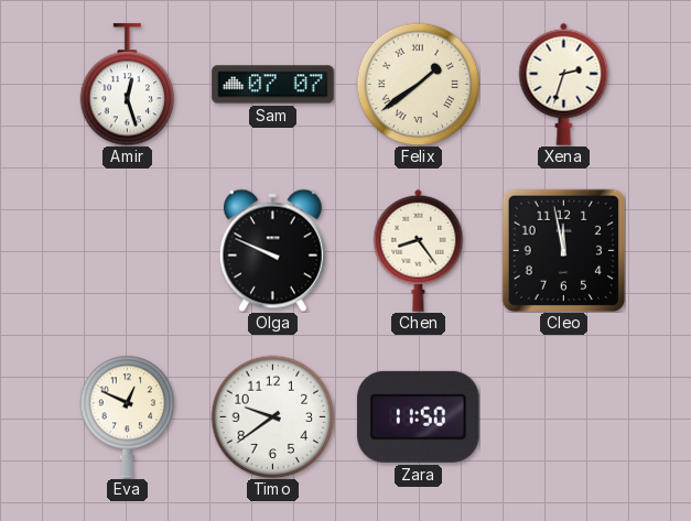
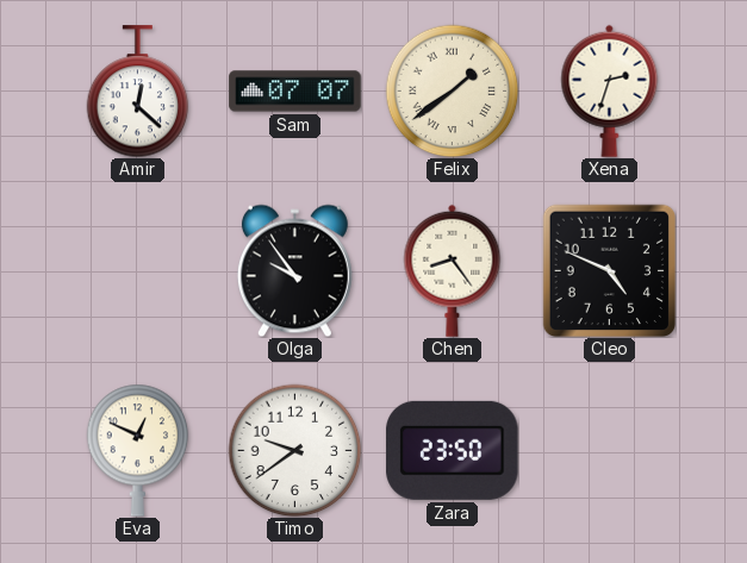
Amir: 12:27 -> 12:22 (138, 92)
Olga: 9:49 -> 9:54 (294, 270)
Cleo: 11:58 -> 4:49 (609, 270)
Zara: 11:50 -> 23:50 (453, 450)
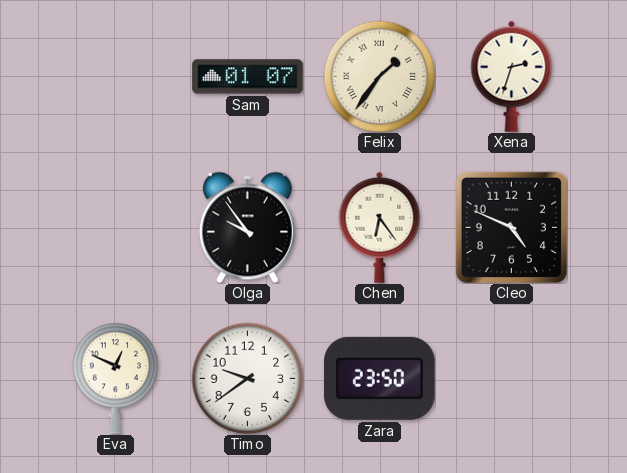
Amir: 12:22 -> none (138, 92)
Sam: 07:07 -> 01:07 (248, 77)
Felix: 1:39 -> 1:36 (379, 76)
Chen: 8:24 -> 6:24 (380, 227)
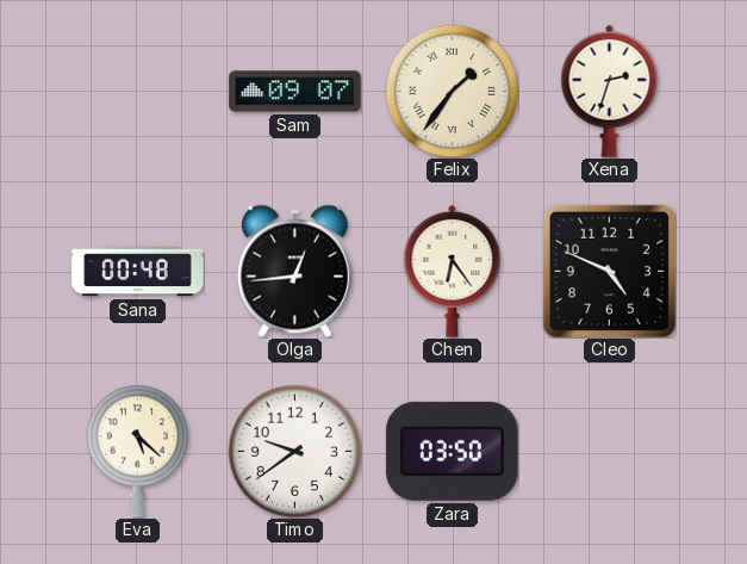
Sam: 01:07 -> 09:07 (295, 92)
Sana: none -> 00:48 (138, 272)
Olga: 9:54 -> 12:44 (294, 271)
Eva: 12:49 -> 5:22 (138, 451)
Zara: 23:50 -> 03:50 (453, 451)
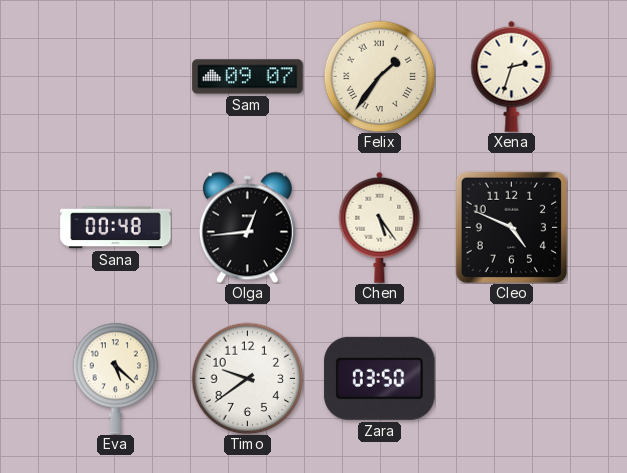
Chen: 6:24 -> 5:24 (380, 227)
